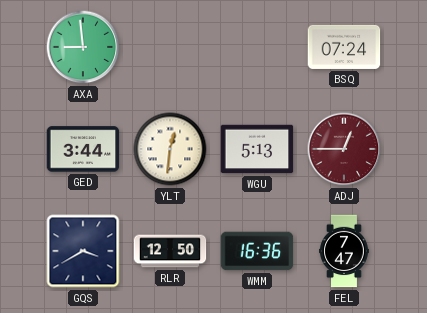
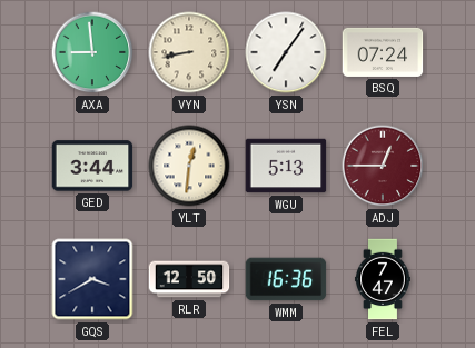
VYN: none -> 8:43 (189, 52)
YSN: none -> 7:06 (286, 52)
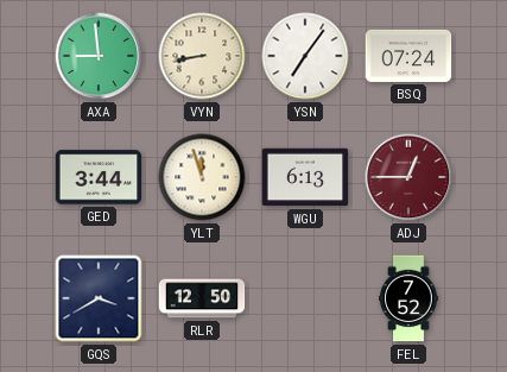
YLT: 12:31 -> 11:57 (202, 177)
WGU: 5:13 -> 6:13 (305, 177)
WMM: 16:36 -> none (286, 279)
FEL: 7:47 -> 7:52 (408, 298)
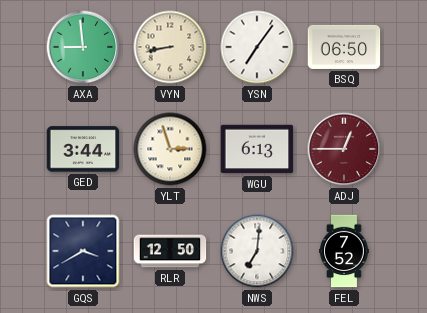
BSQ: 07:24 -> 06:50 (344, 47)
YLT: 11:57 -> 2:57 (170, 149)
NWS: none -> 7:01 (257, 251)
